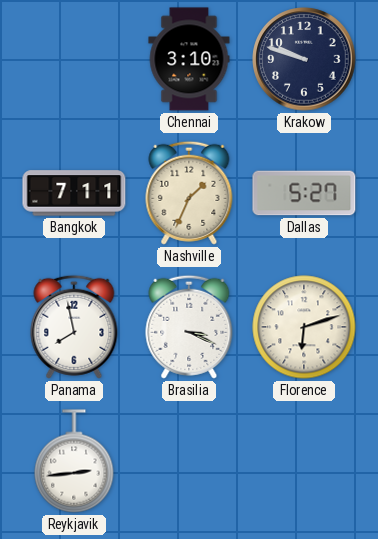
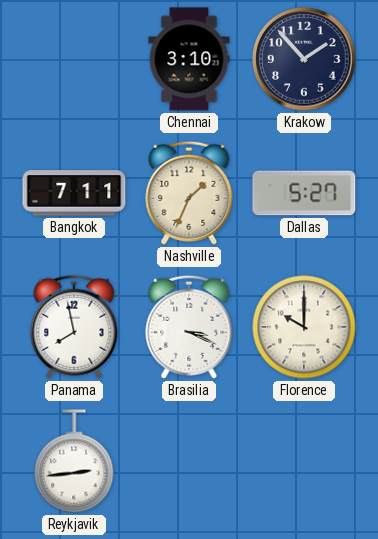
Krakow: 9:48 -> 1:53 (304, 59)
Florence: 6:12 -> 10:00 (304, 327)
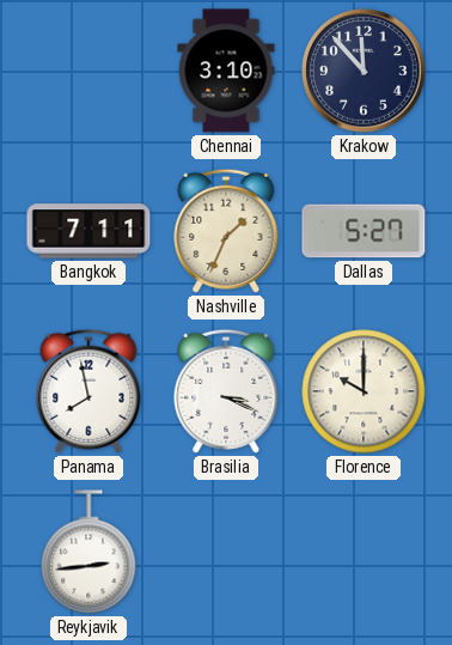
Krakow: 1:53 -> 11:53 (364, 71)
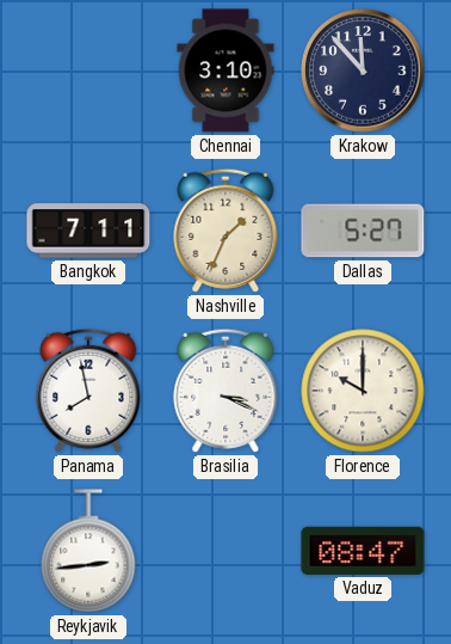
Vaduz: none -> 08:47 (363, 551)
